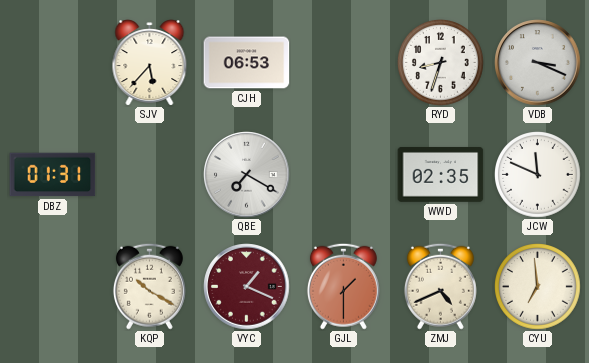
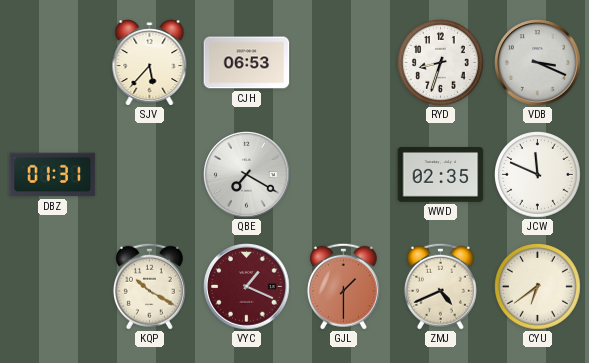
CYU: 6:59 -> 6:39 (538, 287)
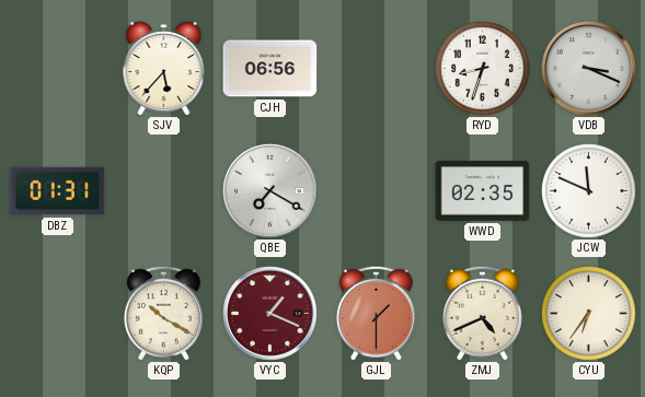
CJH: 06:53 -> 06:56 (270, 69)
CYU: 6:39 -> 6:36 (589, 314)
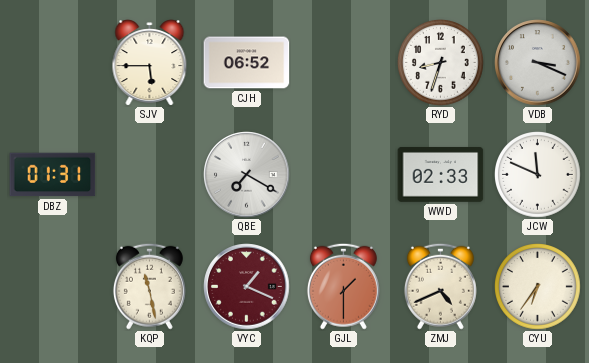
SJV: 5:37 -> 5:45 (150, 63)
CJH: 06:56 -> 06:52 (247, 63)
WWD: 02:35 -> 02:33 (441, 174)
KQP: 10:20 -> 11:28 (149, 286)
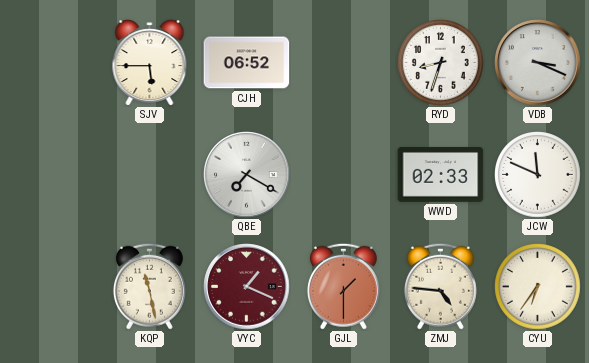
DBZ: 01:31 -> none (53, 175)
ZMJ: 4:41 -> 4:46 (440, 286)
